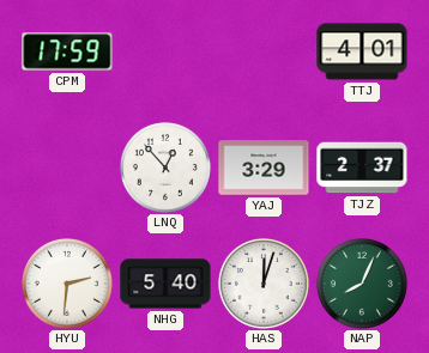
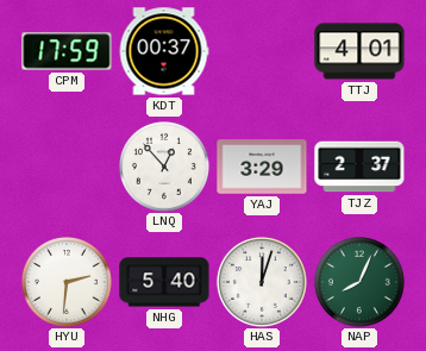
KDT: none -> 00:37 (164, 51)
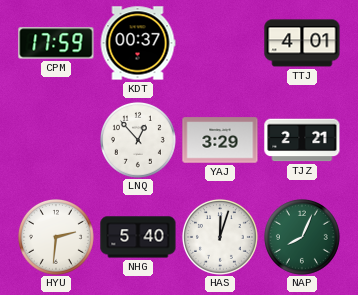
TJZ: 2:37 -> 2:21 (302, 140)
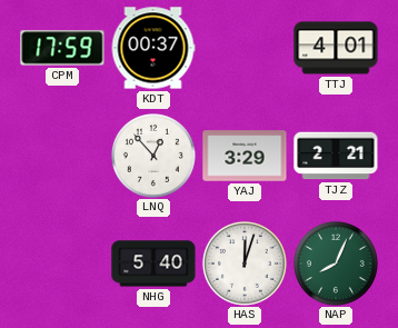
HYU: 2:31 -> none (56, 237)
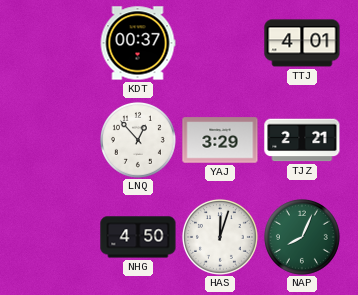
CPM: 17:59 -> none (62, 48)
NHG: 5:40 -> 4:50 (138, 237)
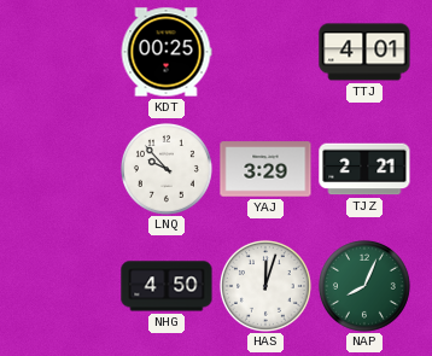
KDT: 00:37 -> 00:25 (167, 52)
LNQ: 12:53 -> 9:53 (167, 169)
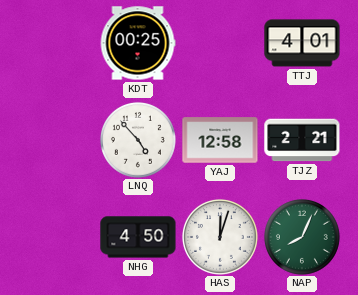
LNQ: 9:53 -> 4:53 (138, 140)
YAJ: 3:29 -> 12:58 (220, 140)
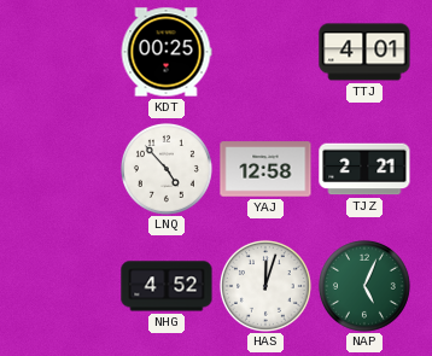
NHG: 4:50 -> 4:52 (167, 286)
NAP: 8:04 -> 5:04 (364, 286)
